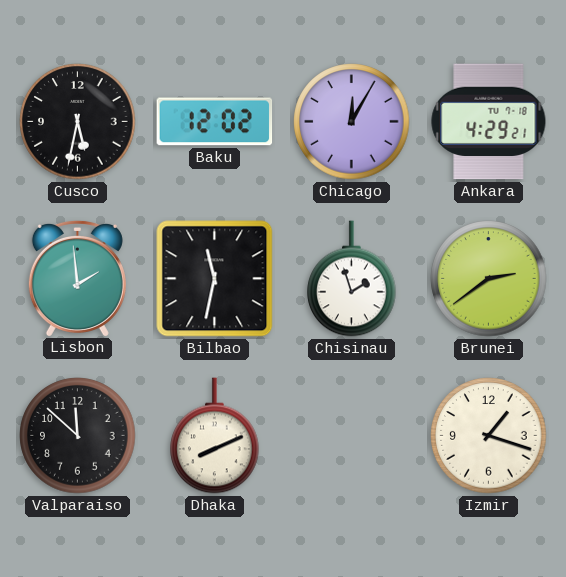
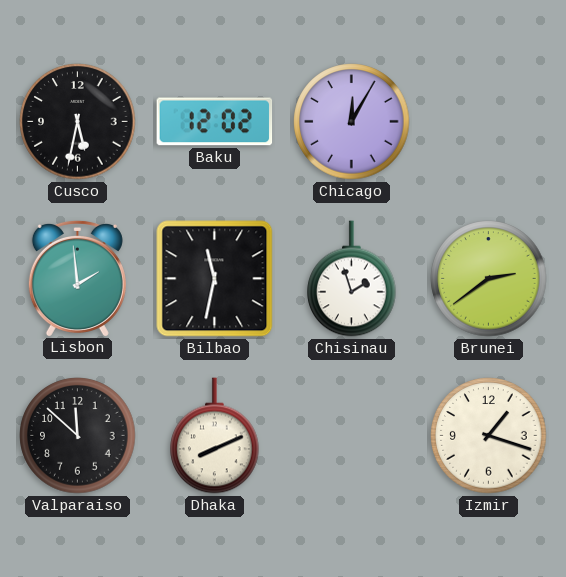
Ankara: 4:29 -> none (489, 122)
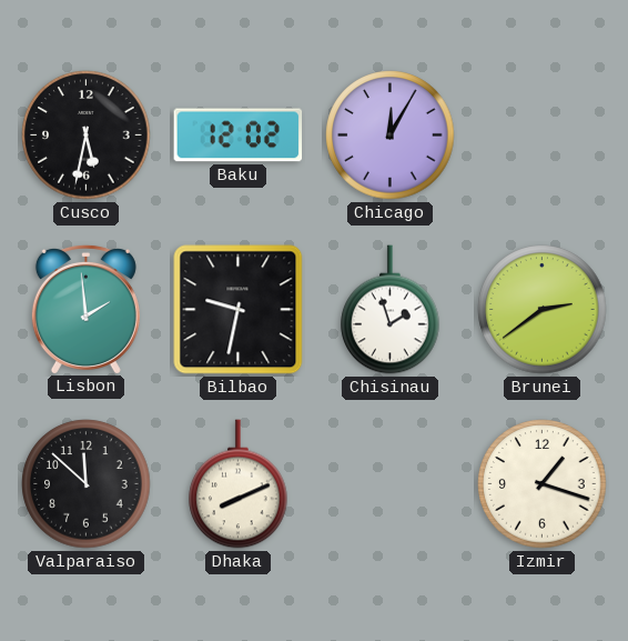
Bilbao: 11:32 -> 9:32 (239, 310)
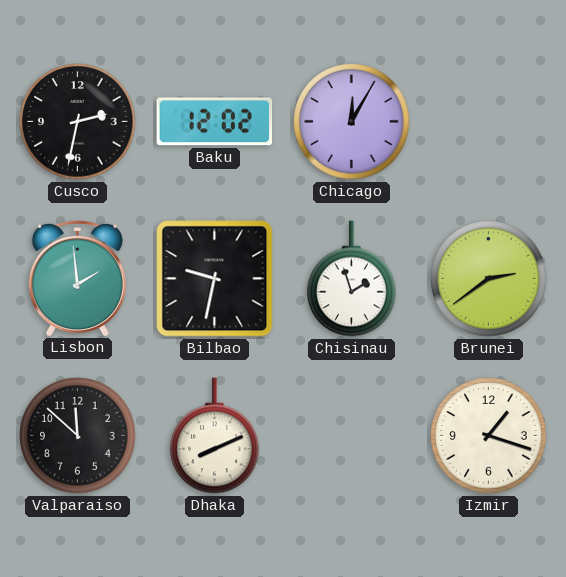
Cusco: 5:32 -> 2:32 (78, 122)
